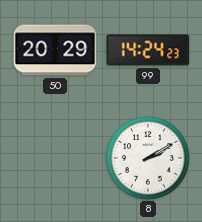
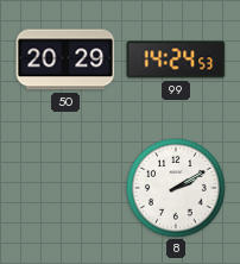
99: 14:24:23 -> 14:24:53 (176, 59)
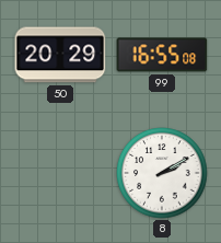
99: 14:24 -> 16:55 (162, 55)
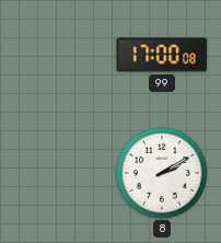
50: 20:29 -> none (60, 55)
99: 16:55 -> 17:00 (162, 55)
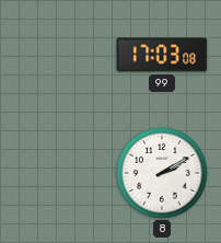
99: 17:00 -> 17:03 (162, 55)
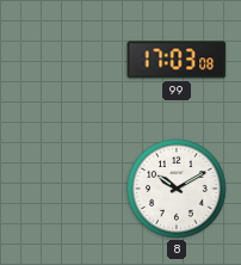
8: 2:10 -> 10:10 (177, 189)
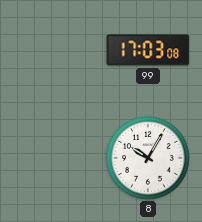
8: 10:10 -> 10:05 (148, 158)
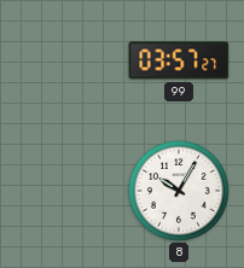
99: 17:03 -> 03:57 (179, 60)
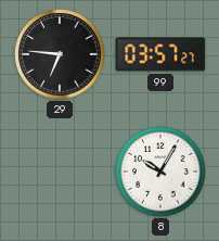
29: none -> 6:46 (60, 54)
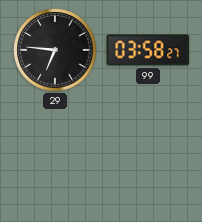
99: 03:57 -> 03:58 (148, 50)
8: 10:05 -> none (160, 172)
